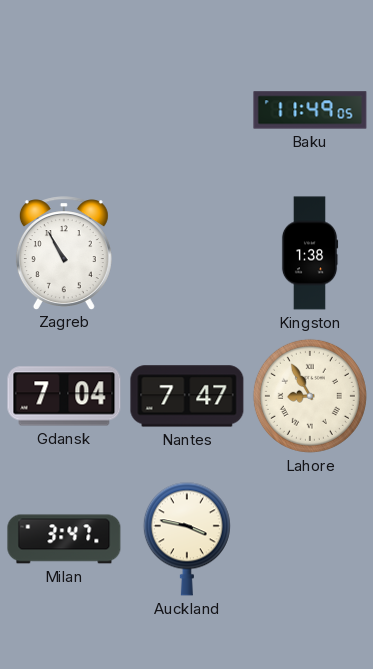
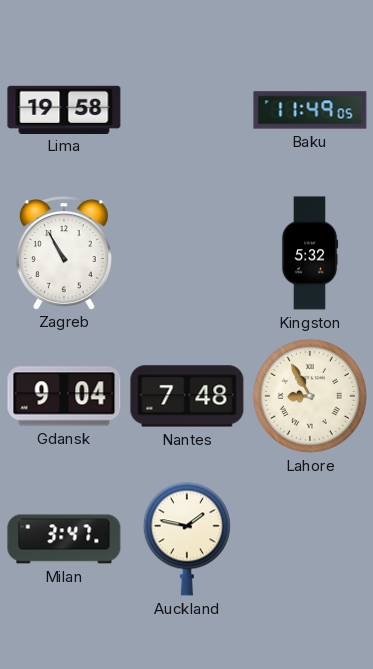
Lima: none -> 19:58 (64, 109)
Kingston: 1:38 -> 5:32 (310, 253)
Gdansk: 7:04 -> 9:04 (64, 396)
Nantes: 7:47 -> 7:48 (187, 396)
Auckland: 3:47 -> 1:47 (187, 539)
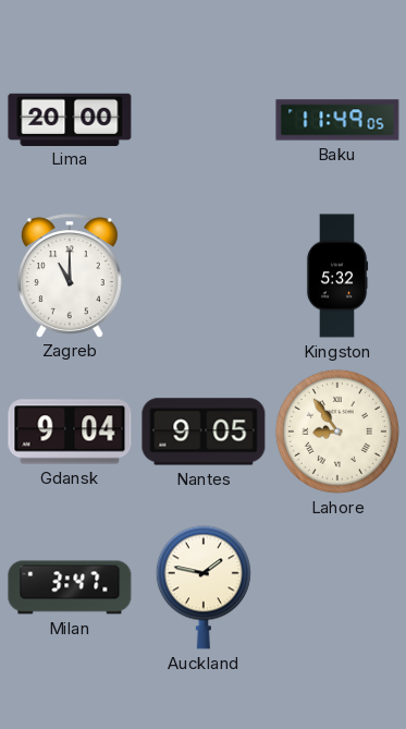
Lima: 19:58 -> 20:00 (70, 119)
Zagreb: 10:55 -> 11:00 (70, 276)
Nantes: 7:48 -> 9:05 (204, 432)
Lahore: 8:55 -> 8:54 (337, 432)
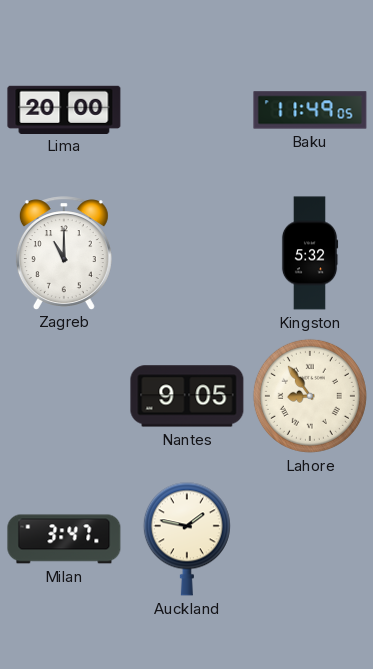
Gdansk: 9:04 -> none (70, 432)
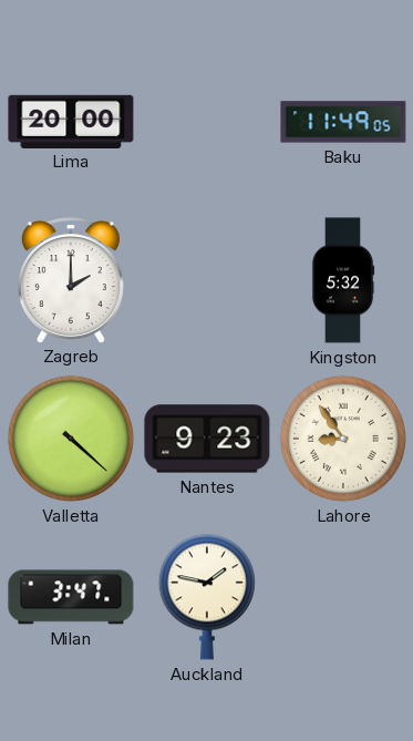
Zagreb: 11:00 -> 2:00 (71, 280)
Valletta: none -> 4:22 (71, 439)
Nantes: 9:05 -> 9:23 (207, 439)
